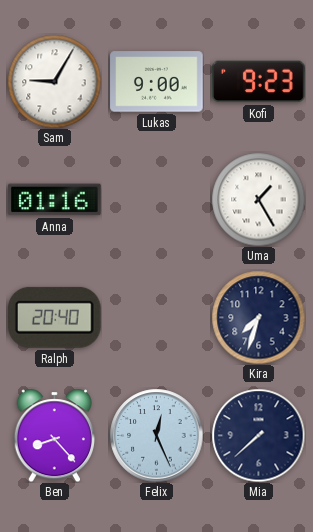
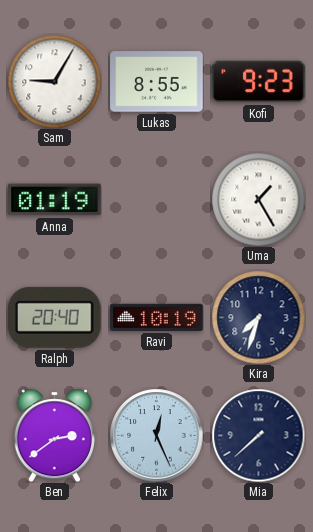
Lukas: 9:00 -> 8:55 (157, 82)
Anna: 01:16 -> 01:19 (55, 200)
Ravi: none -> 10:19 (157, 317)
Ben: 8:23 -> 2:39 (55, 435)
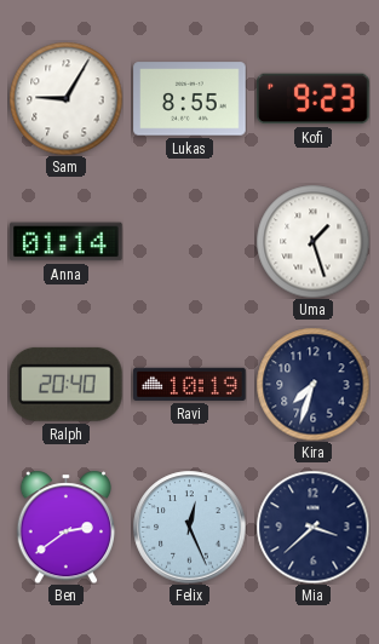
Anna: 01:19 -> 01:14 (67, 242)
Uma: 1:25 -> 1:27 (312, 241)
Mia: 7:38 -> 3:38 (312, 527)
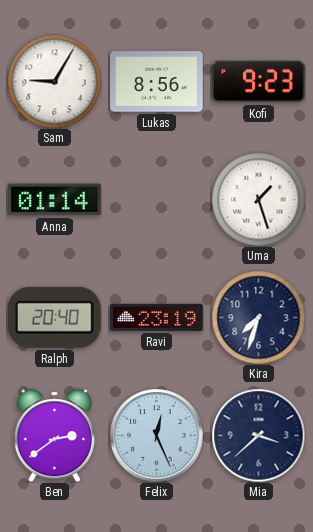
Lukas: 8:55 -> 8:56 (157, 82)
Ravi: 10:19 -> 23:19 (157, 317)
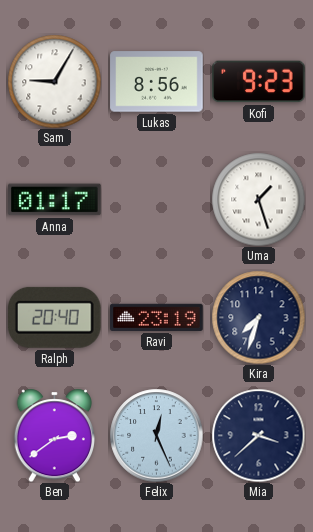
Anna: 01:14 -> 01:17 (55, 200)
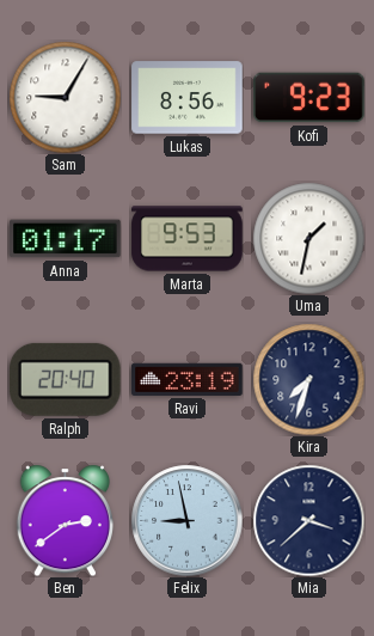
Marta: none -> 9:53 (188, 239)
Uma: 1:27 -> 1:32 (308, 238)
Felix: 12:26 -> 8:58 (186, 520)
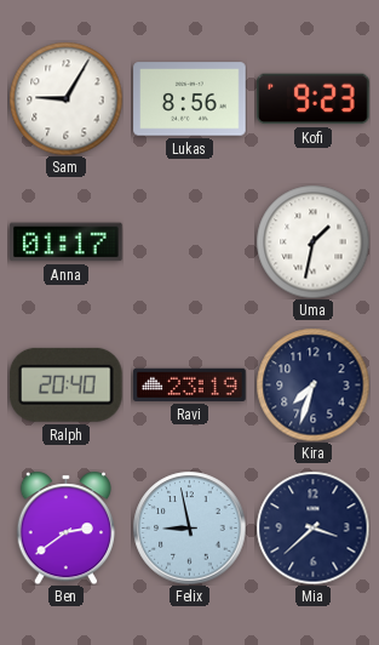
Marta: 9:53 -> none (188, 239)
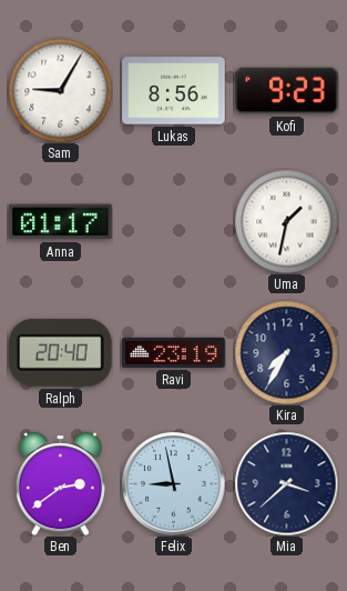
Kira: 7:33 -> 7:35 (286, 352)
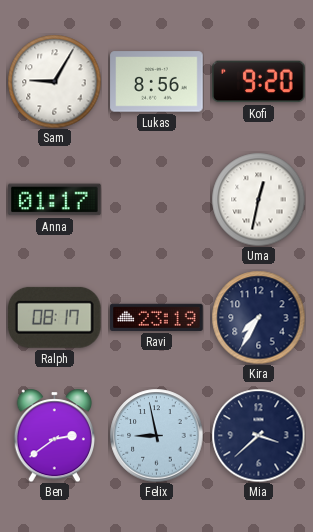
Kofi: 9:23 -> 9:20 (259, 82)
Uma: 1:32 -> 12:32 (258, 199)
Ralph: 20:40 -> 08:17 (54, 317)
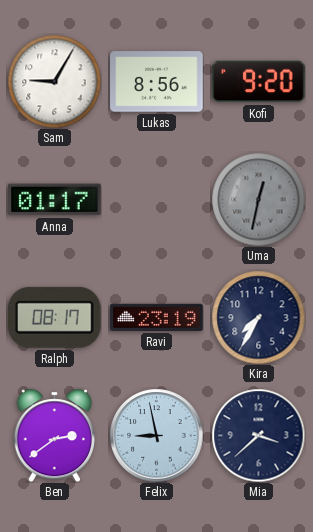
Uma dial: white -> grey (258, 199)
